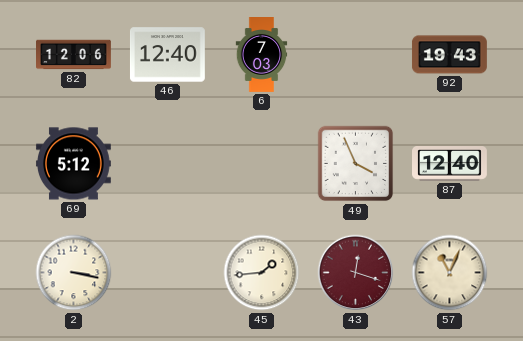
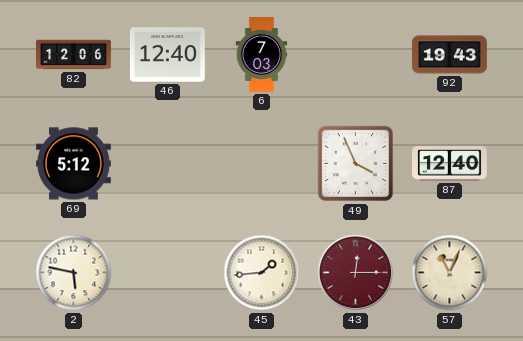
2: 3:17 -> 5:47 (74, 273)
43: 12:18 -> 12:15 (356, 273)
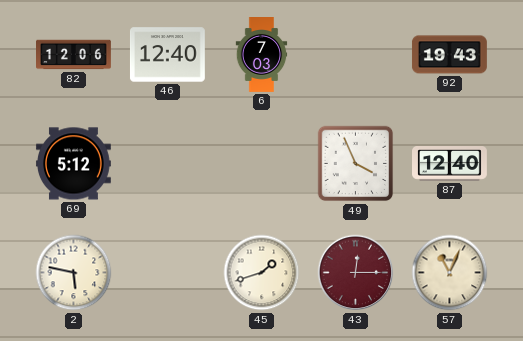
45: 1:44 -> 1:42 (262, 273)
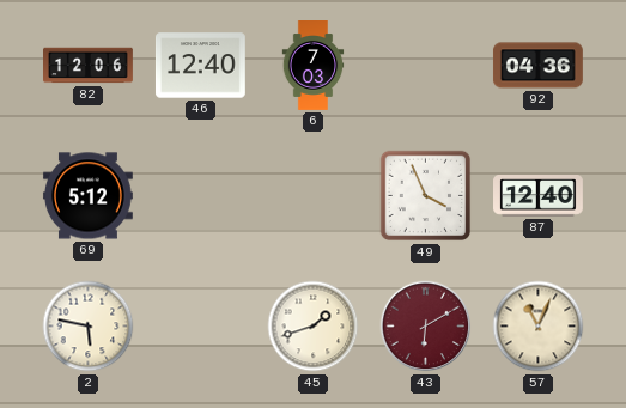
92: 19:43 -> 04:36 (537, 66)
43: 12:15 -> 6:10 (426, 327)
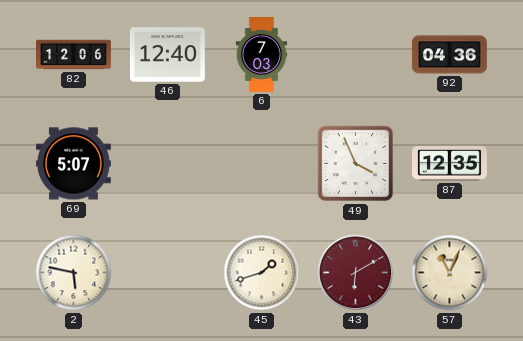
69: 5:12 -> 5:07 (73, 164)
87: 12:40 -> 12:35 (450, 164)
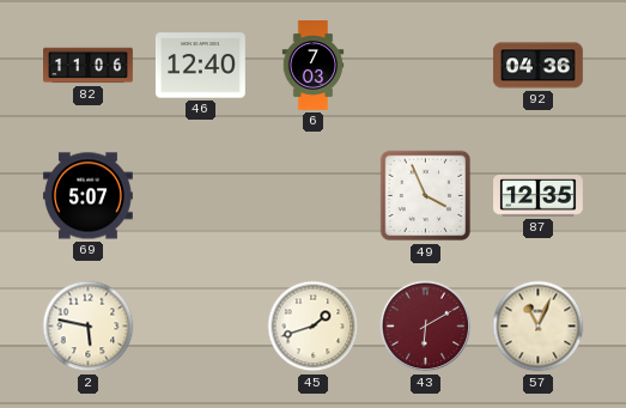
82: 12:06 -> 11:06 (89, 66)
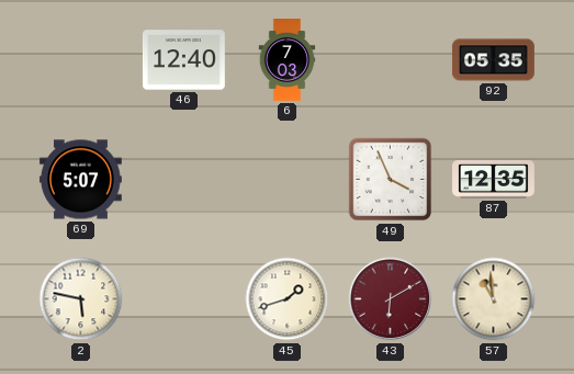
82: 11:06 -> none (89, 66)
92: 04:36 -> 05:35 (493, 60)
57: 11:04 -> 10:59 (494, 299)
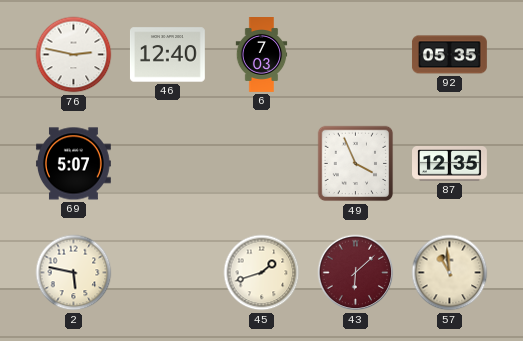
76: none -> 2:47 (74, 55)
43: 6:10 -> 6:08 (356, 273)
